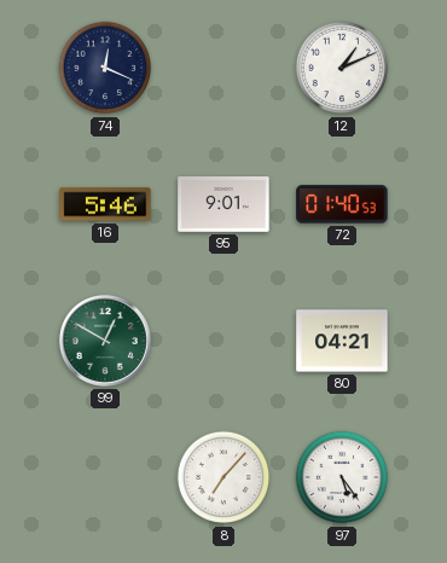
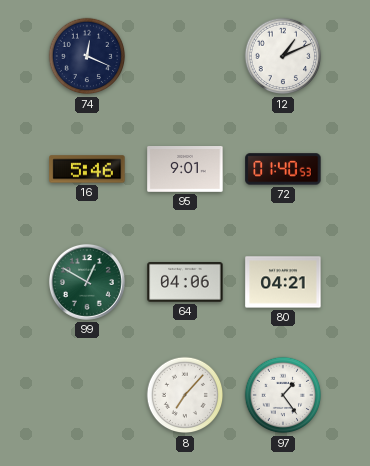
64: none -> 04:06 (185, 283)
97: 5:24 -> 1:24 (283, 395)
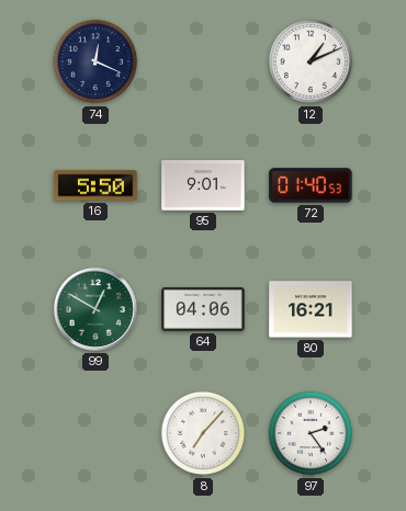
16: 5:46 -> 5:50 (95, 185)
80: 04:21 -> 16:21 (311, 309)
97: 1:24 -> 2:24 (311, 433)
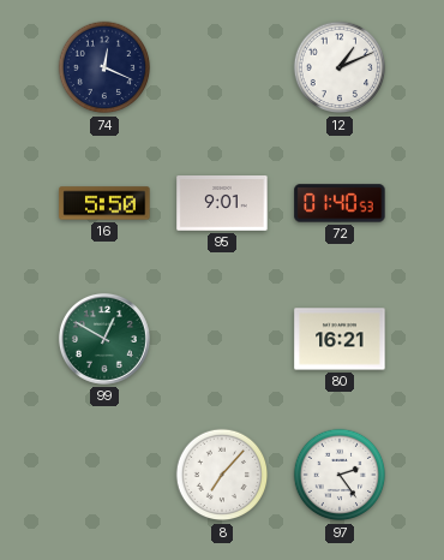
64: 04:06 -> none (203, 310)
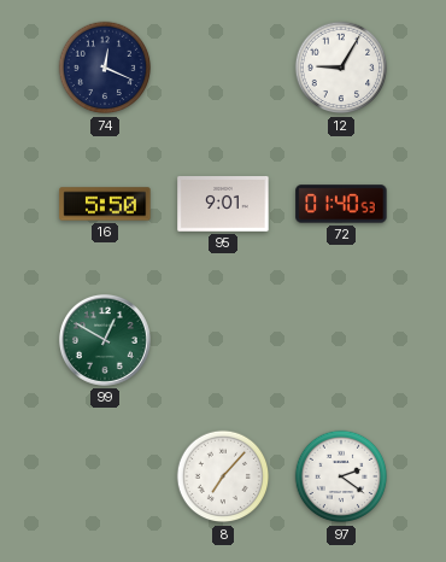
12: 1:11 -> 9:05 (341, 68)
80: 16:21 -> none (340, 339)
97: 2:24 -> 2:21 (341, 476)
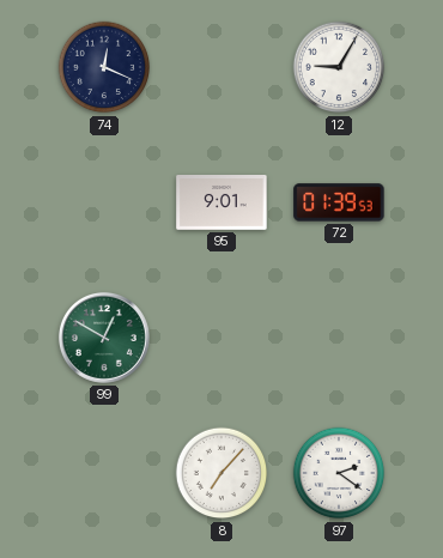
16: 5:50 -> none (105, 204)
72: 01:40 -> 01:39 (339, 202)
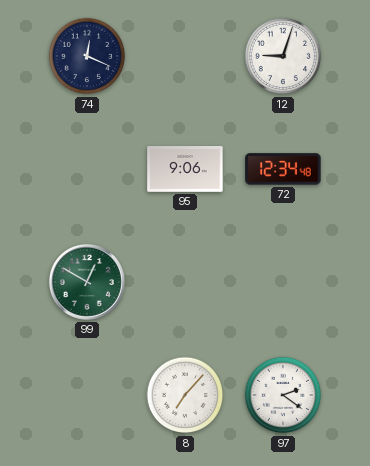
12: 9:05 -> 9:03 (283, 56)
95: 9:01 -> 9:06 (185, 170)
72: 01:39 -> 12:34 (283, 169)
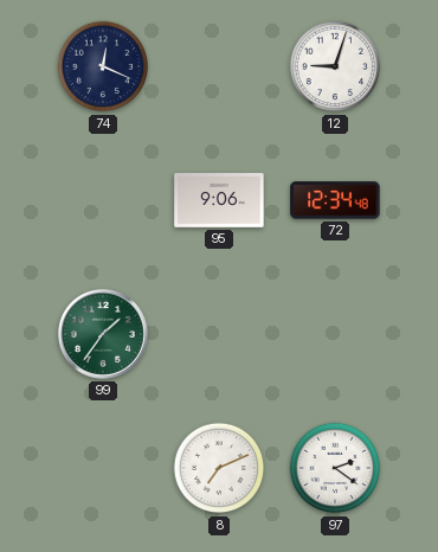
99: 12:50 -> 1:36 (103, 334)
8: 7:07 -> 7:11 (219, 468)
